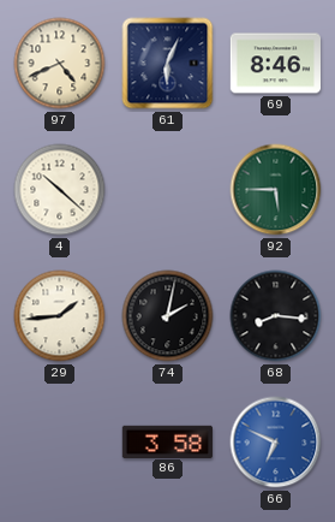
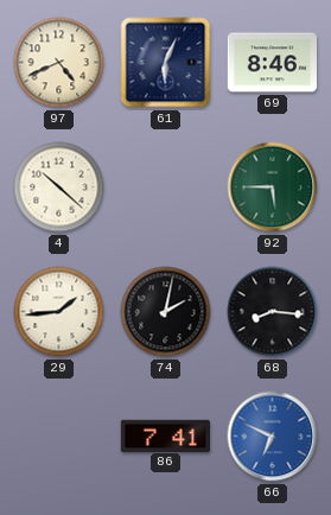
86: 3:58 -> 7:41 (166, 435)
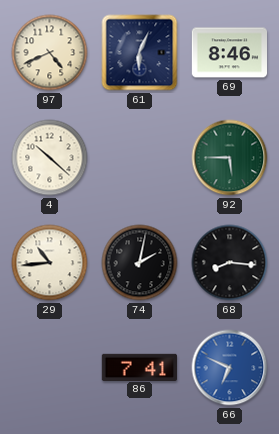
29: 1:44 -> 10:44 (50, 263)
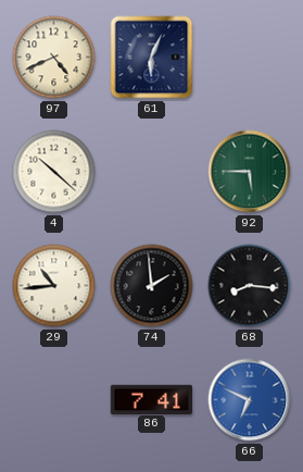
69: 8:46 -> none (230, 53)
74: 2:02 -> 1:59 (152, 286)
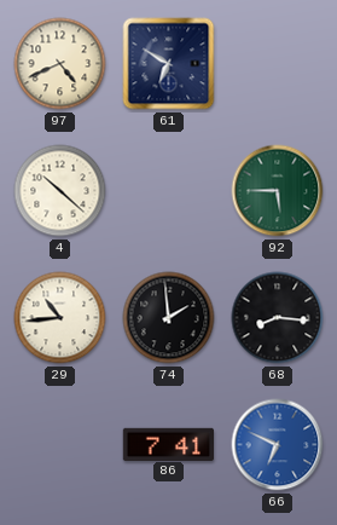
61: 6:04 -> 6:50 (169, 64)
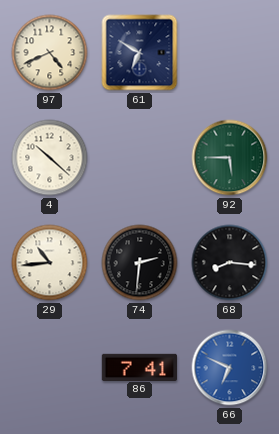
74: 1:59 -> 2:31 (140, 263)
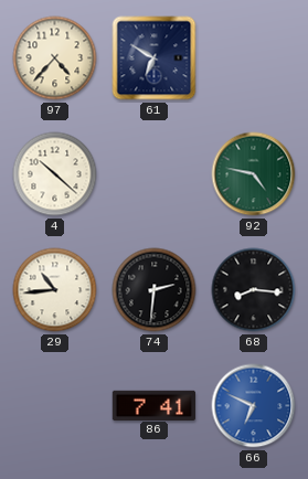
97: 4:41 -> 4:37 (55, 58)
92: 5:45 -> 4:47 (254, 174)
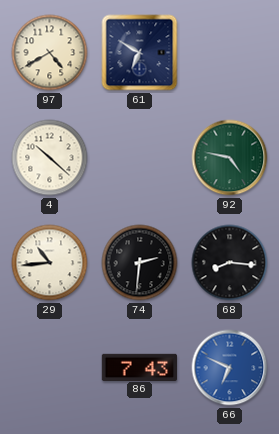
97: 4:37 -> 4:40 (50, 53)
86: 7:41 -> 7:43 (140, 367)
